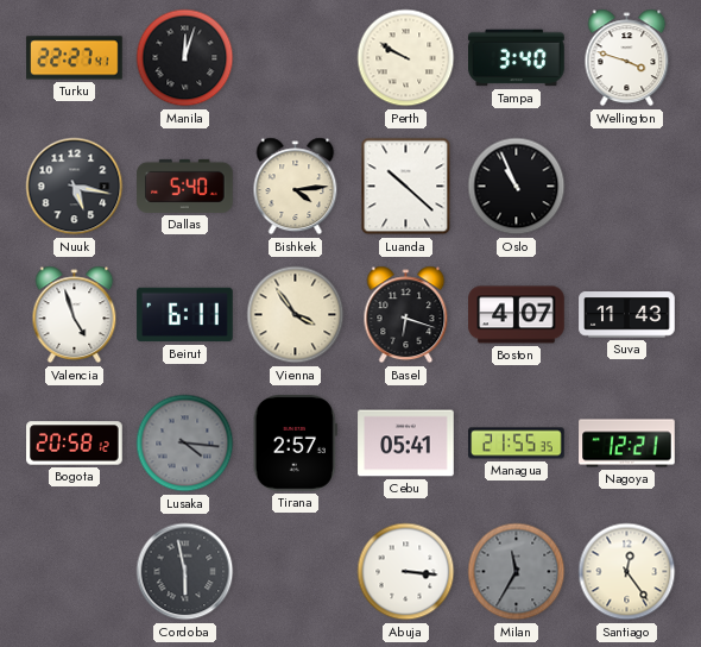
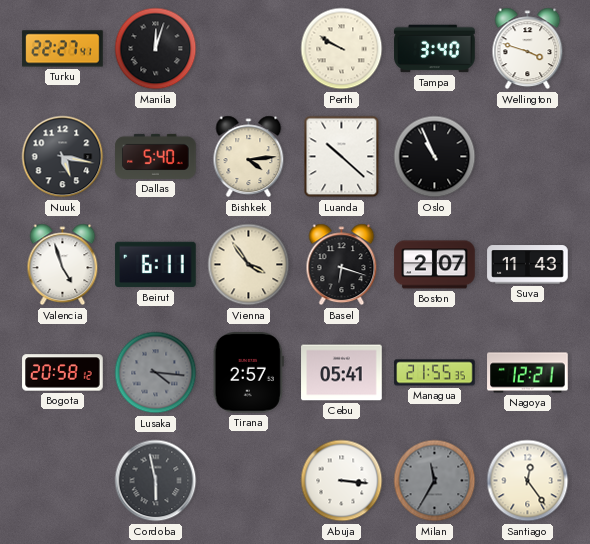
Boston: 4:07 -> 2:07 (435, 265)
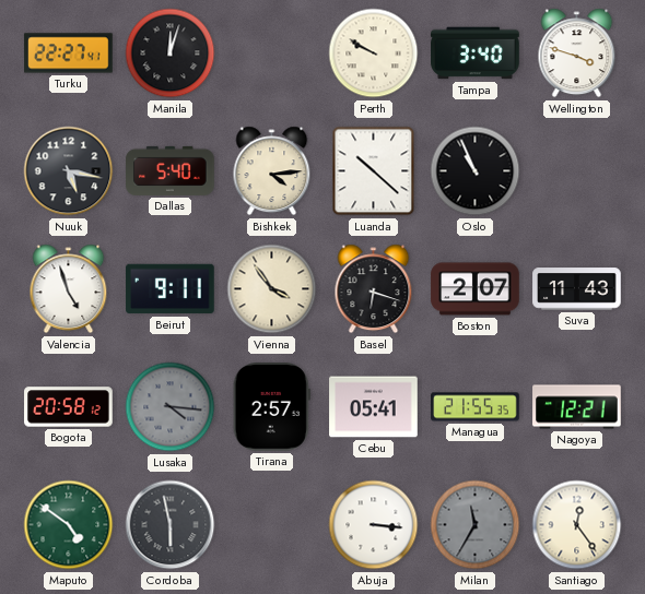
Beirut: 6:11 -> 9:11 (171, 289)
Maputo: none -> 4:51 (69, 525)
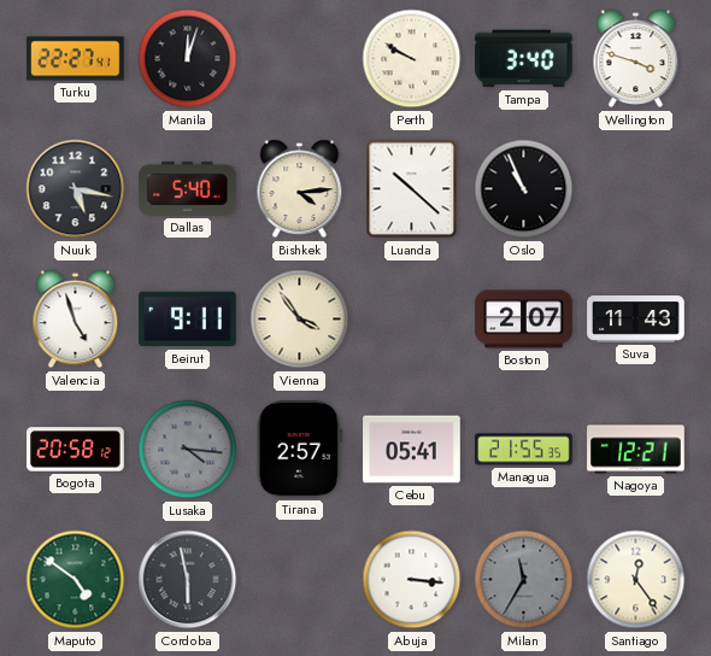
Basel: 6:18 -> none (374, 289)
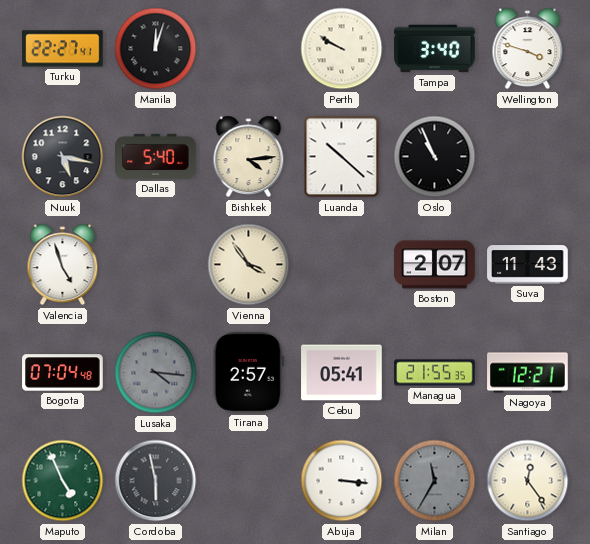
Beirut: 9:11 -> none (188, 320)
Bogota: 20:58 -> 07:04 (63, 373)
Maputo: 4:51 -> 4:56 (63, 481)
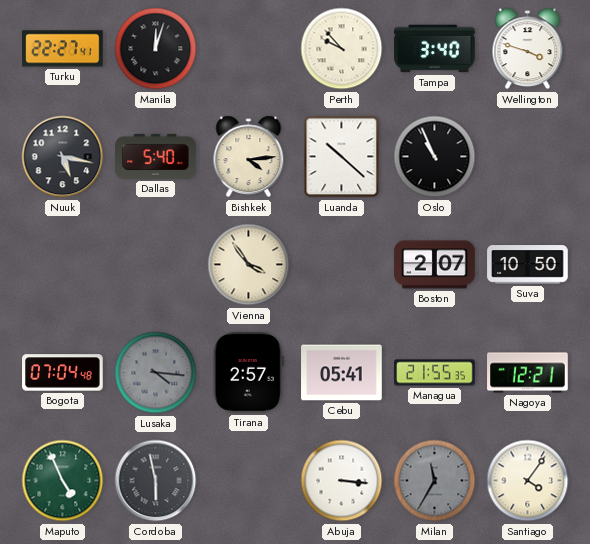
Perth: 9:50 -> 9:53 (342, 49)
Valencia: 4:57 -> none (63, 265)
Suva: 11:43 -> 10:50 (528, 265)
Santiago: 12:24 -> 4:06 (528, 481)
